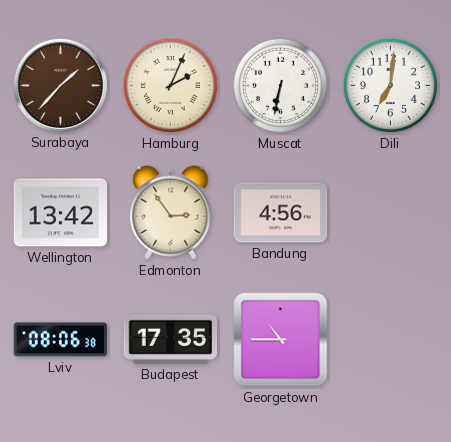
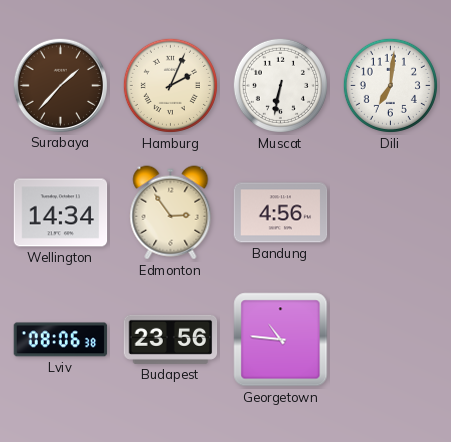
Wellington: 13:42 -> 14:34 (61, 213)
Budapest: 17:35 -> 23:56 (171, 339)
Georgetown: 10:45 -> 10:46 (281, 340)
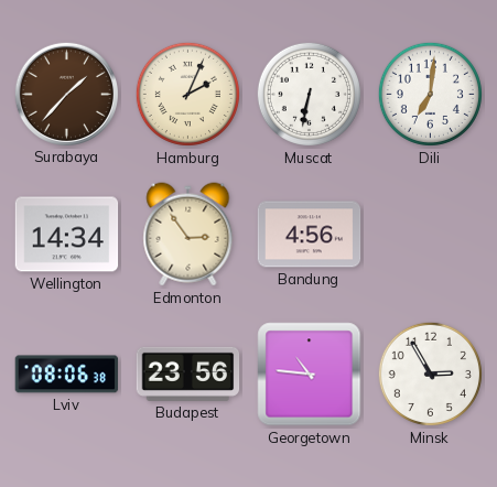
Minsk: none -> 2:55 (430, 374)
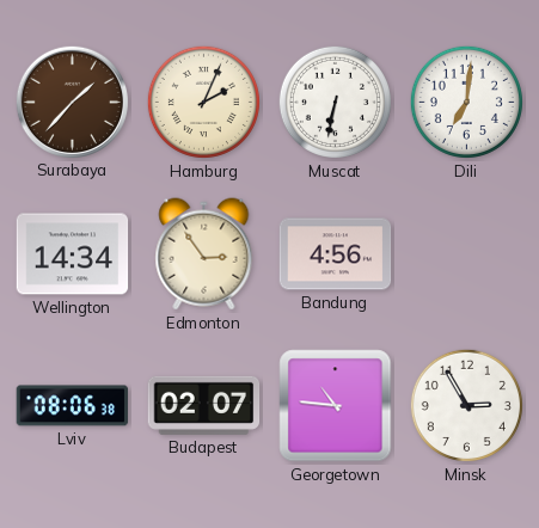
Budapest: 23:56 -> 02:07 (204, 405)
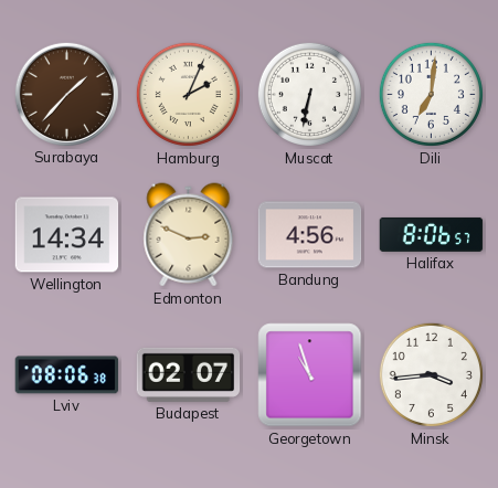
Edmonton: 2:54 -> 2:49 (189, 235)
Halifax: none -> 8:06 (432, 234)
Georgetown: 10:46 -> 10:57 (310, 375)
Minsk: 2:55 -> 3:44 (431, 374)
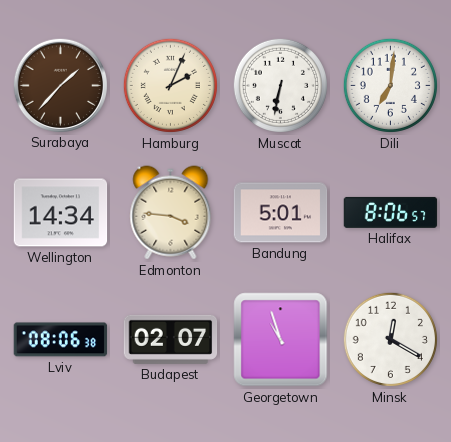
Edmonton: 2:49 -> 3:46 (171, 213)
Bandung: 4:56 -> 5:01 (281, 213)
Minsk: 3:44 -> 12:20 (390, 339)
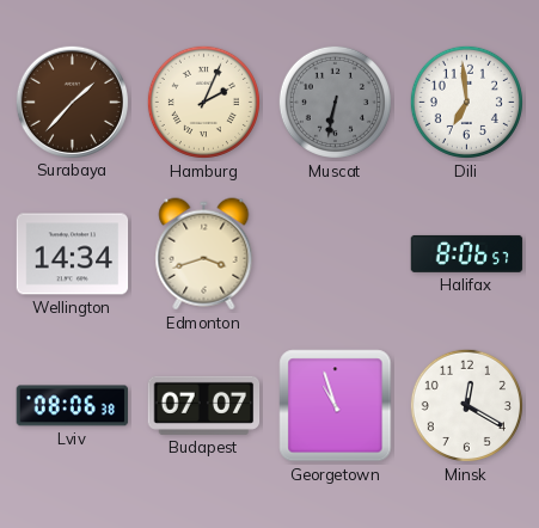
Muscat dial: white -> grey (335, 102)
Dili: 7:01 -> 6:59 (466, 102)
Edmonton: 3:46 -> 3:42 (204, 254)
Bandung: 5:01 -> none (281, 213)
Budapest: 02:07 -> 07:07 (204, 405)
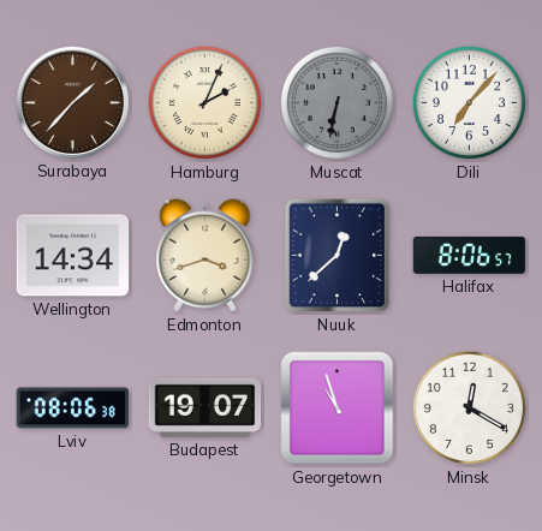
Dili: 6:59 -> 7:07 (469, 102)
Nuuk: none -> 12:38 (338, 256)
Budapest: 07:07 -> 19:07 (206, 407)
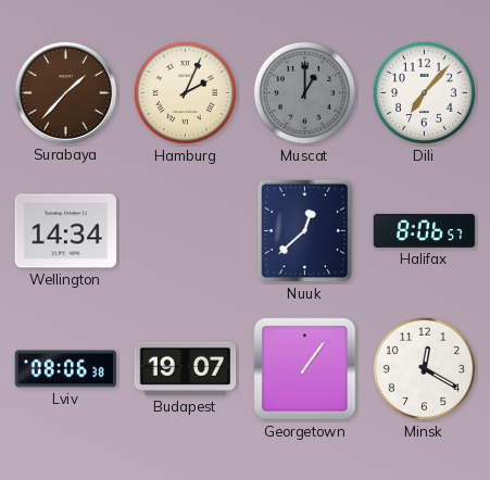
Muscat: 6:32 -> 1:00 (304, 92)
Edmonton: 3:42 -> none (206, 256)
Georgetown: 10:57 -> 1:06 (305, 369)
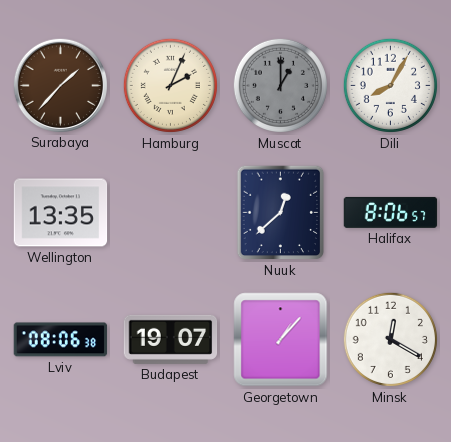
Dili: 7:07 -> 8:05 (390, 85)
Wellington: 14:34 -> 13:35 (61, 213)
Georgetown: 1:06 -> 1:07 (281, 340)
